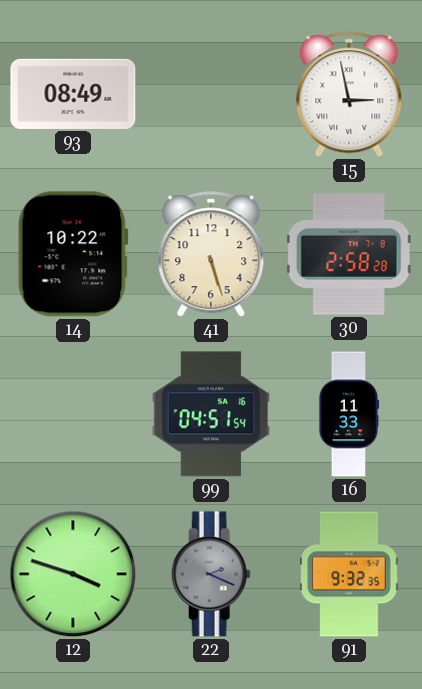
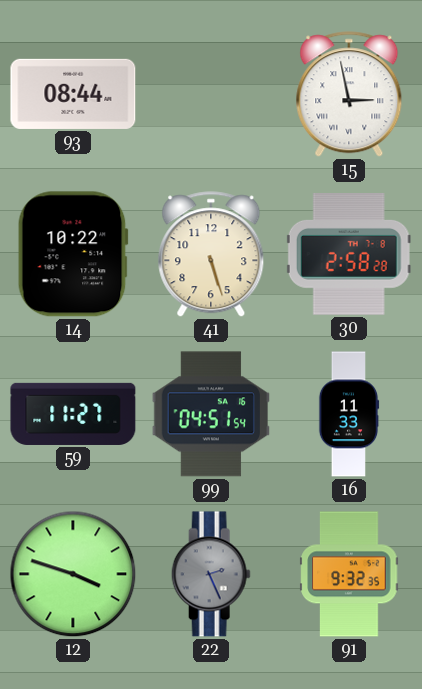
93: 08:49 -> 08:44 (73, 94)
59: none -> 11:27 (73, 414)
22: 2:19 -> 2:26 (211, 574)
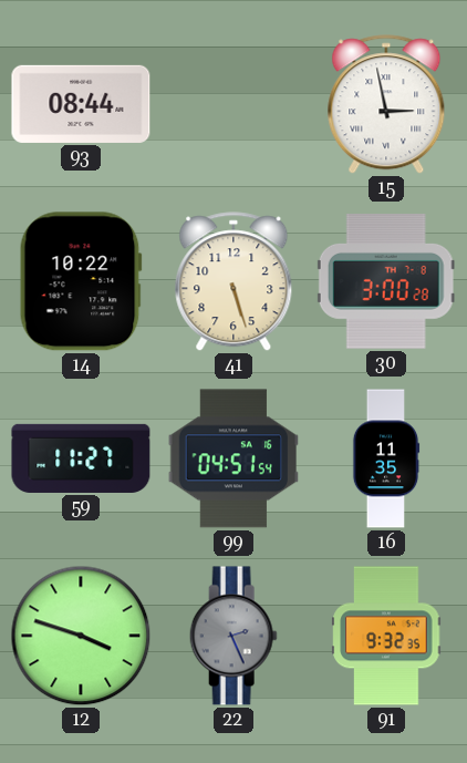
30: 2:58 -> 3:00 (386, 282)
16: 11:33 -> 11:35 (386, 458)
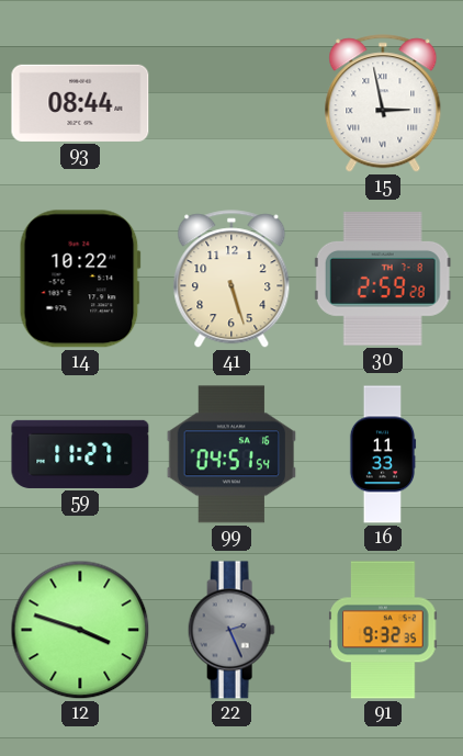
30: 3:00 -> 2:59 (383, 280)
16: 11:35 -> 11:33 (383, 454)
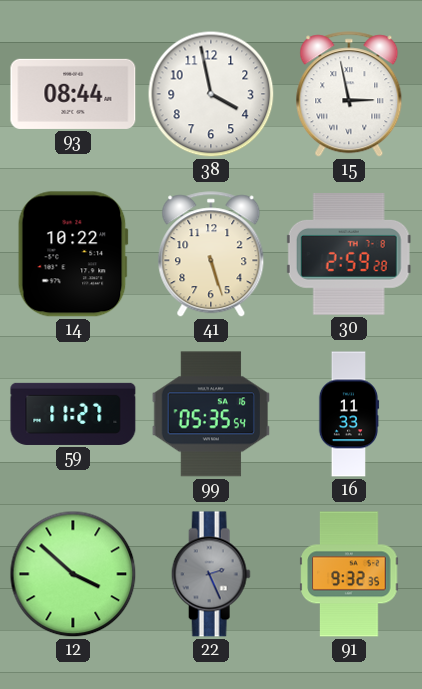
38: none -> 3:58 (211, 94)
99: 04:51 -> 05:35 (210, 414)
12: 3:48 -> 3:52 (73, 574)
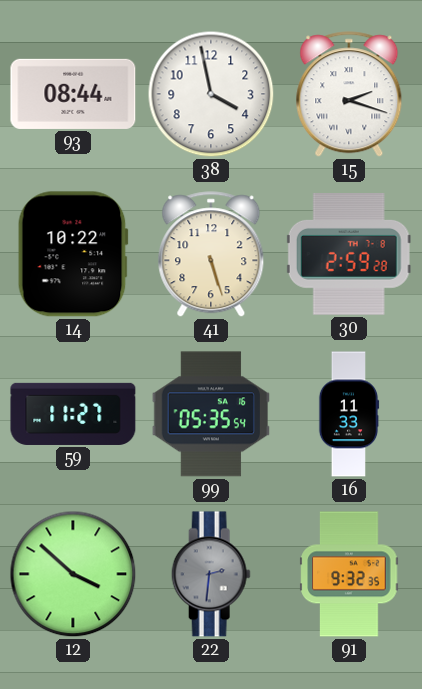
15: 2:58 -> 2:18 (349, 95)
22: 2:26 -> 2:31 (211, 574)
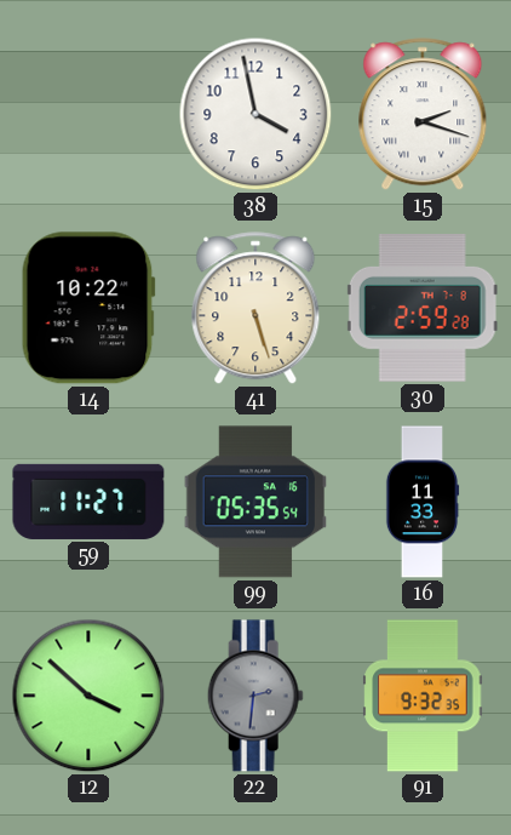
93: 08:44 -> none (73, 94)
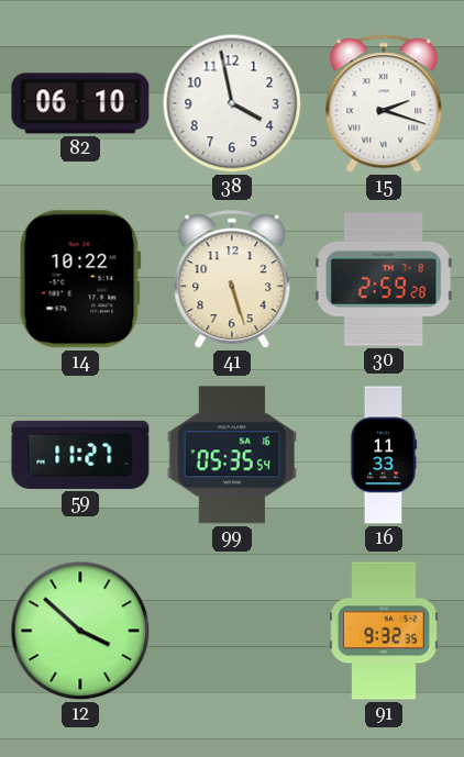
82: none -> 06:10 (80, 103)
22: 2:31 -> none (255, 696)
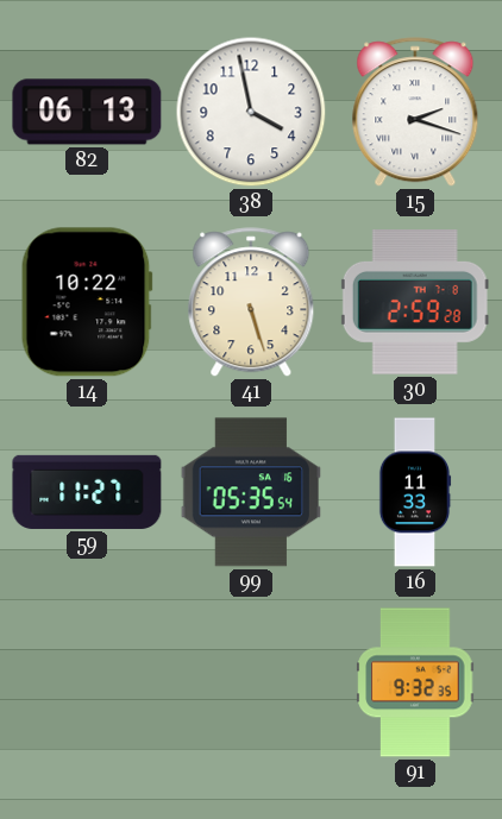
82: 06:10 -> 06:13 (87, 112)
12: 3:52 -> none (80, 631)
